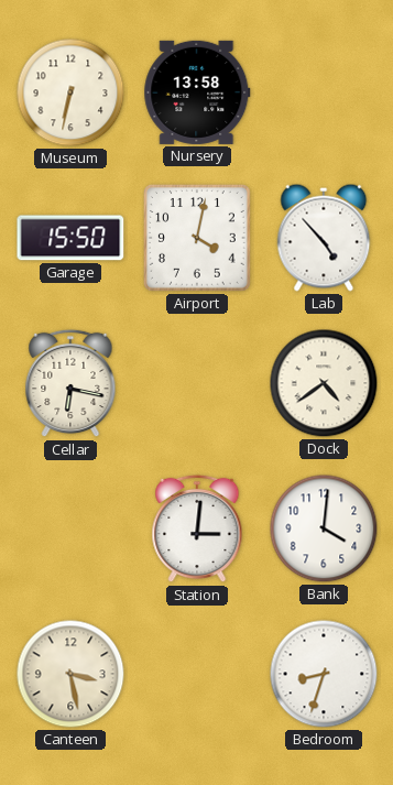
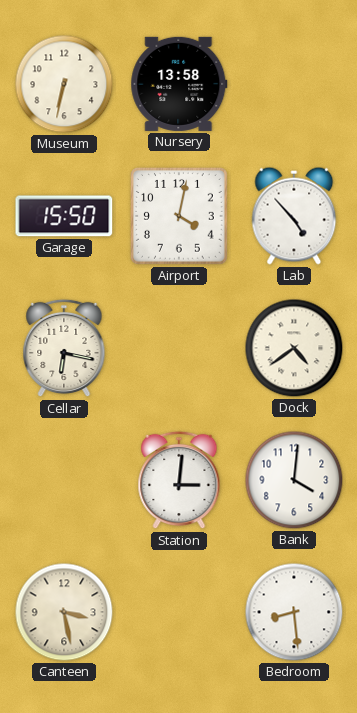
Bedroom: 8:33 -> 8:29 (294, 612)
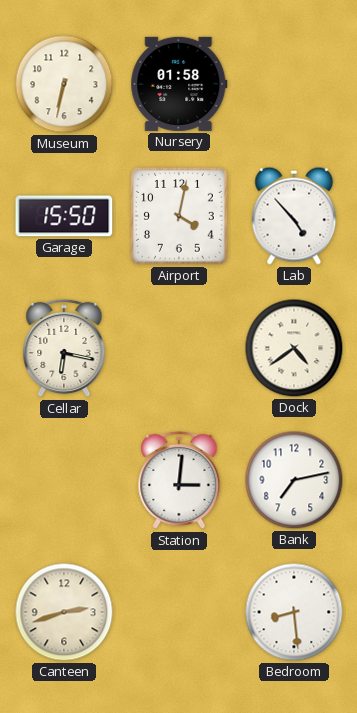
Nursery: 13:58 -> 01:58 (179, 84)
Bank: 4:01 -> 7:13 (294, 480)
Canteen: 3:28 -> 2:42 (64, 612)
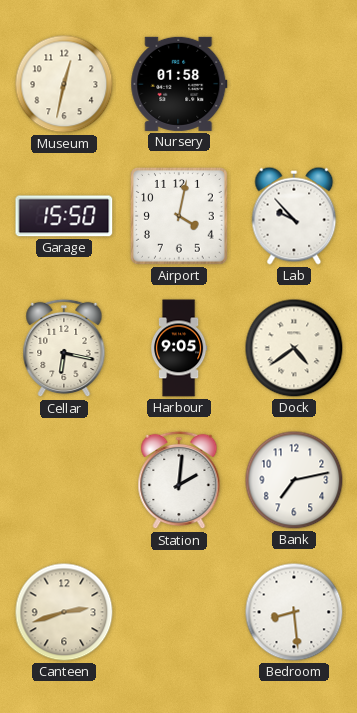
Museum: 6:32 -> 12:32 (64, 84)
Lab: 4:53 -> 9:53 (294, 216)
Harbour: none -> 9:05 (180, 348)
Station: 3:01 -> 2:01 (179, 480)
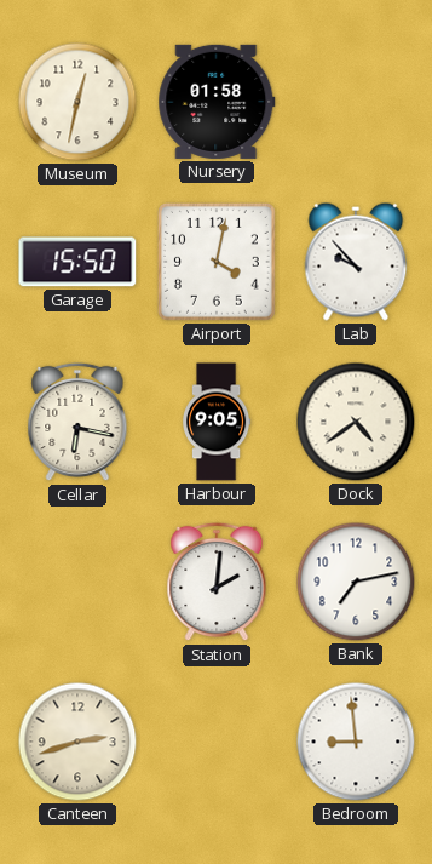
Bedroom: 8:29 -> 8:59 (356, 742)
